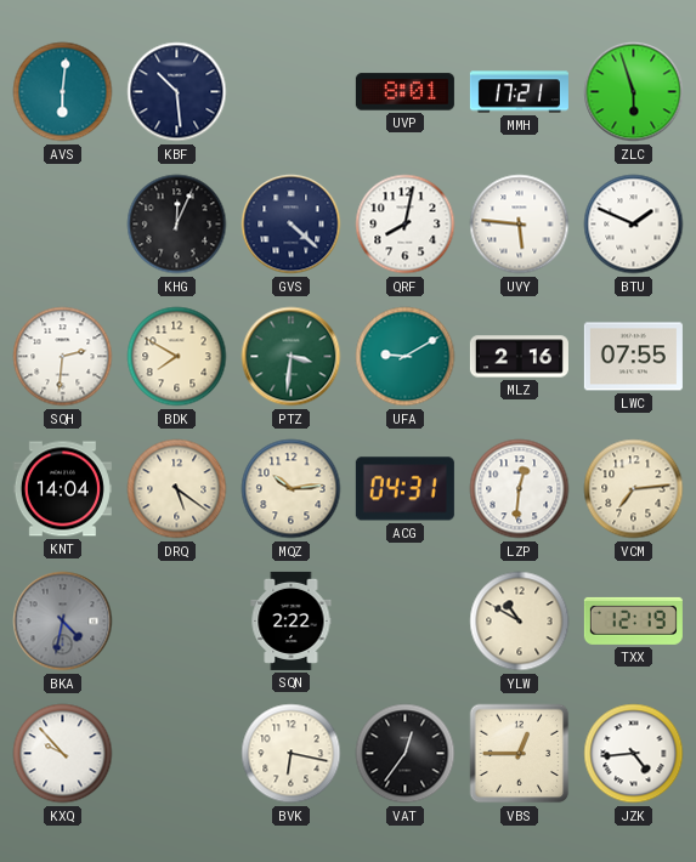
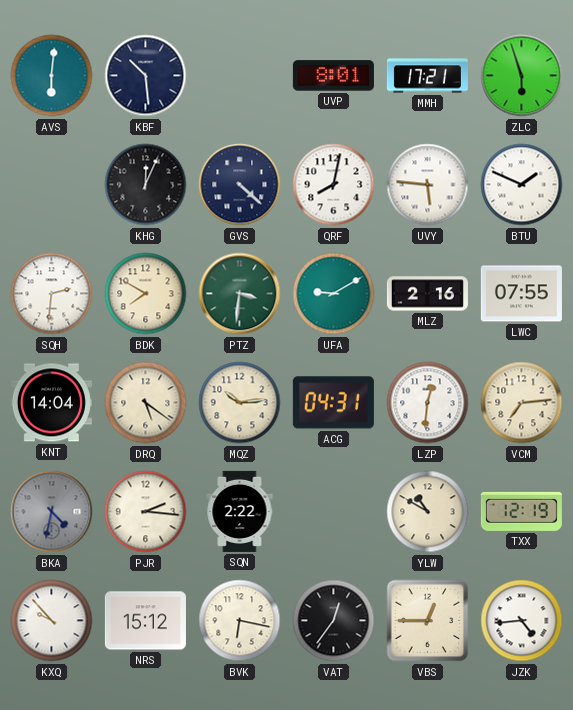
PJR: none -> 2:16 (146, 512)
NRS: none -> 15:12 (145, 621)
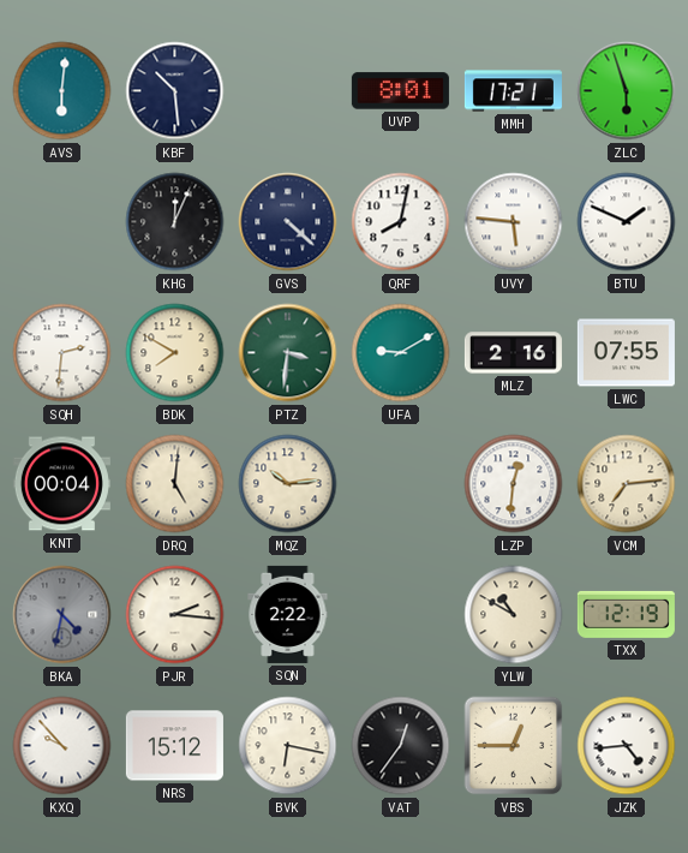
KNT: 14:04 -> 00:04 (61, 484)
DRQ: 5:21 -> 5:01 (175, 484)
ACG: 04:31 -> none (333, 403)
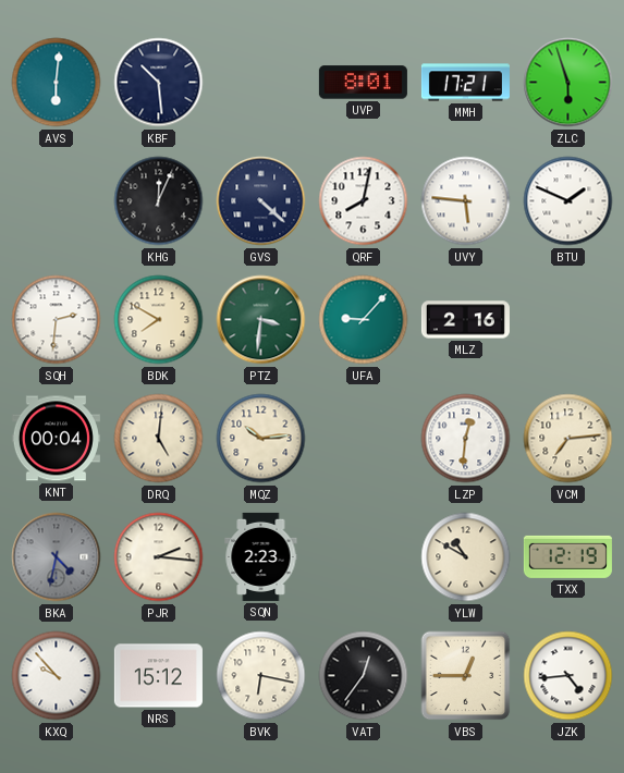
UFA: 9:10 -> 9:07 (364, 320)
LWC: 07:55 -> none (626, 353)
SQN: 2:22 -> 2:23 (261, 556)
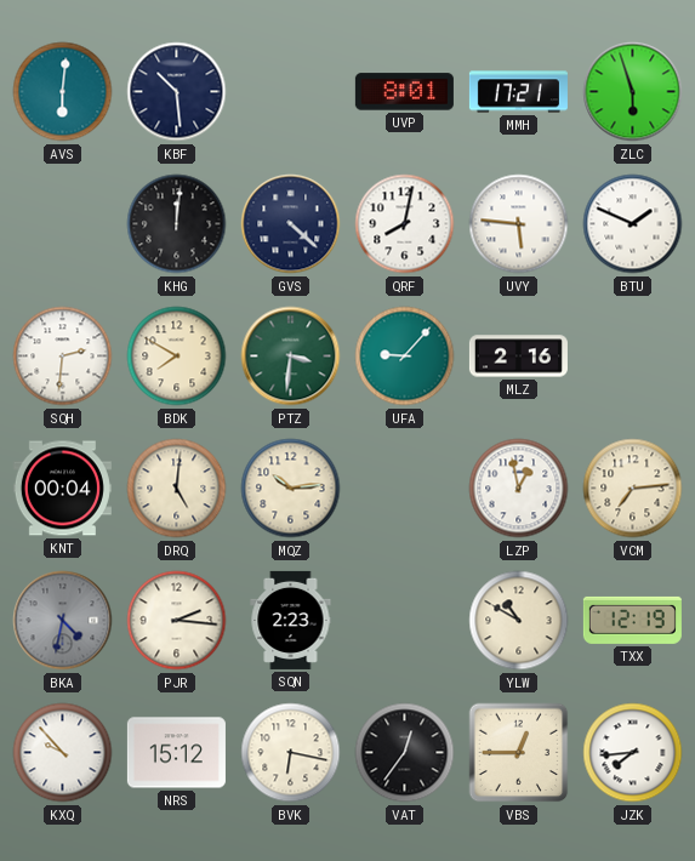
KHG: 12:04 -> 12:01 (177, 224)
LZP: 12:31 -> 12:58 (519, 489)
JZK: 4:44 -> 7:44 (633, 753)
